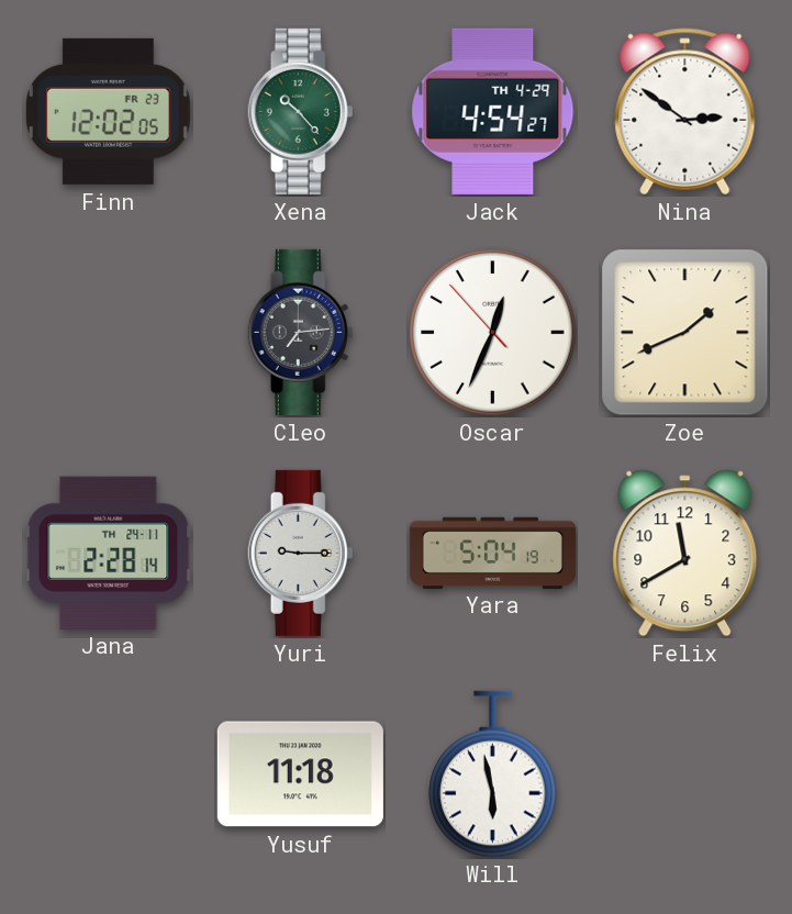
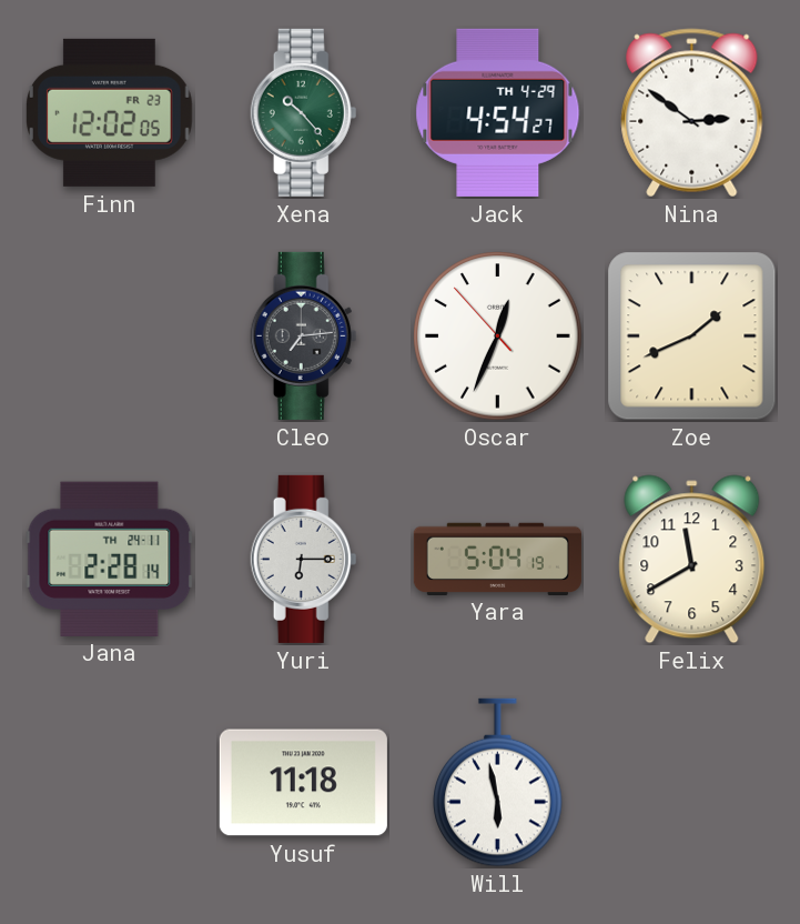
Yuri: 9:15 -> 6:15 (304, 559)
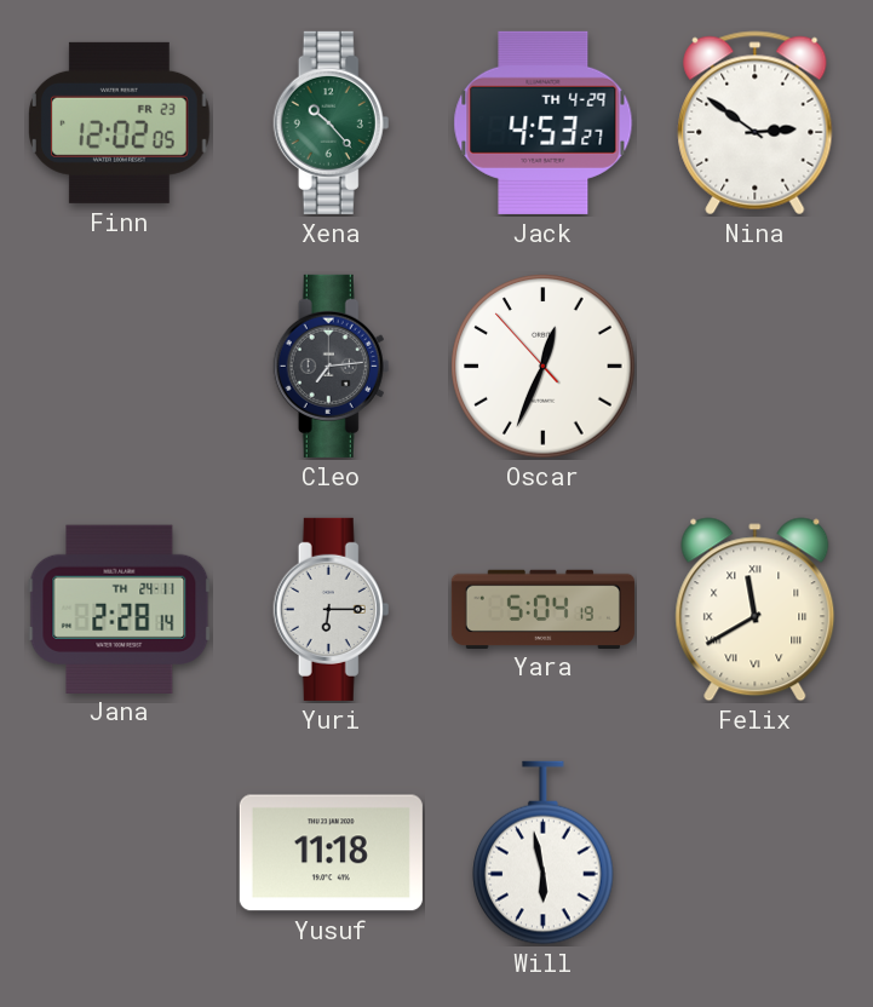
Jack: 4:54 -> 4:53 (544, 122)
Zoe: 1:41 -> none (692, 337)
Felix numerals: Arabic -> Roman (756, 610)
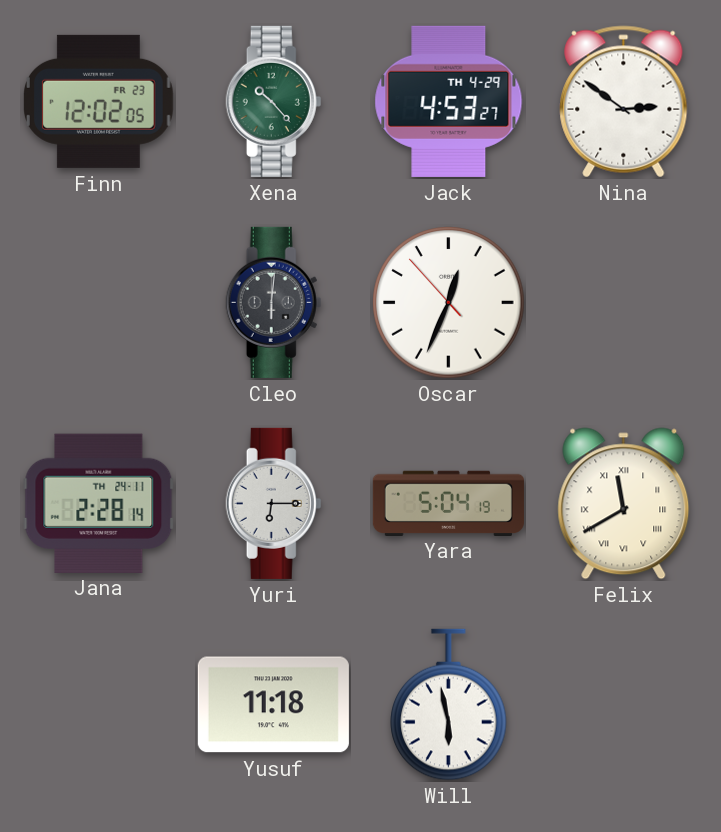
Cleo: 7:14 -> 6:01 (274, 302)
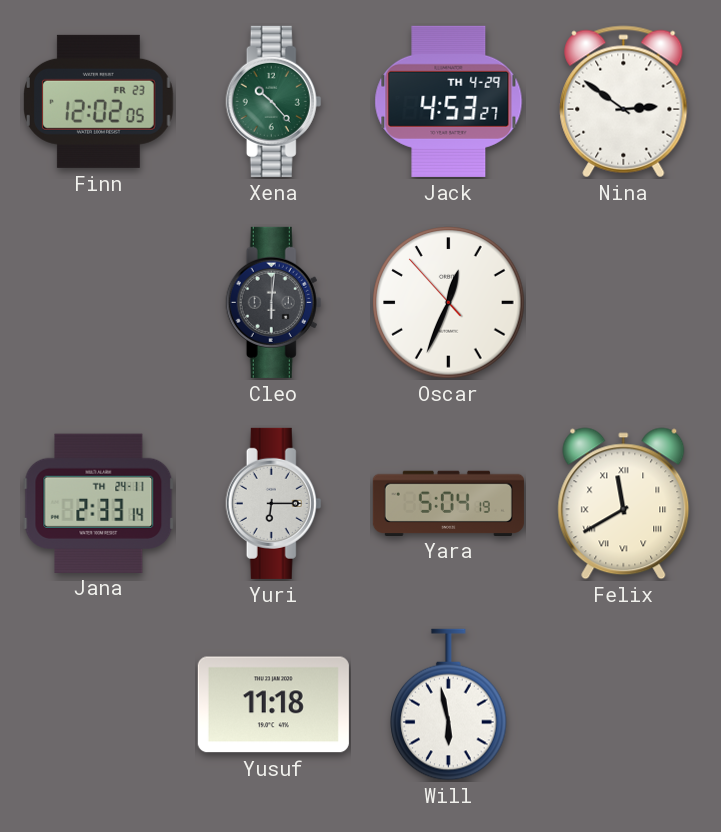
Jana: 2:28 -> 2:33 (99, 503)
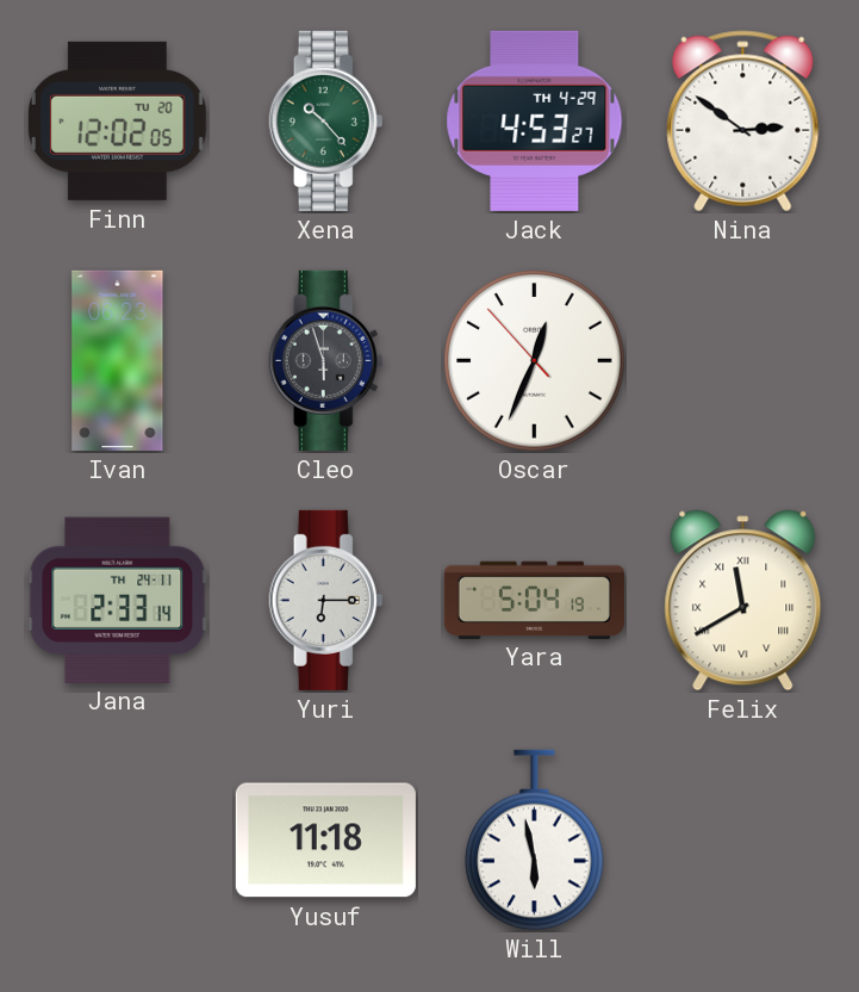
Finn date: FR 23 -> TU 20 (118, 120)
Ivan: none -> 06:23 (118, 360)
Cleo: 6:01 -> 5:57 (326, 360)
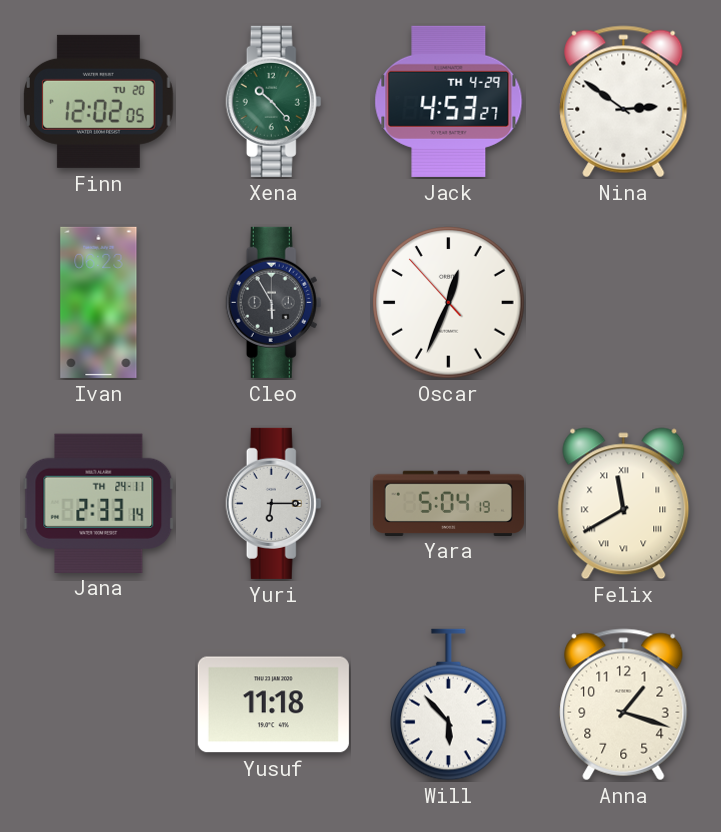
Cleo: 5:57 -> 5:55 (274, 302)
Will: 5:58 -> 5:53 (449, 705)
Anna: none -> 1:18 (624, 705)
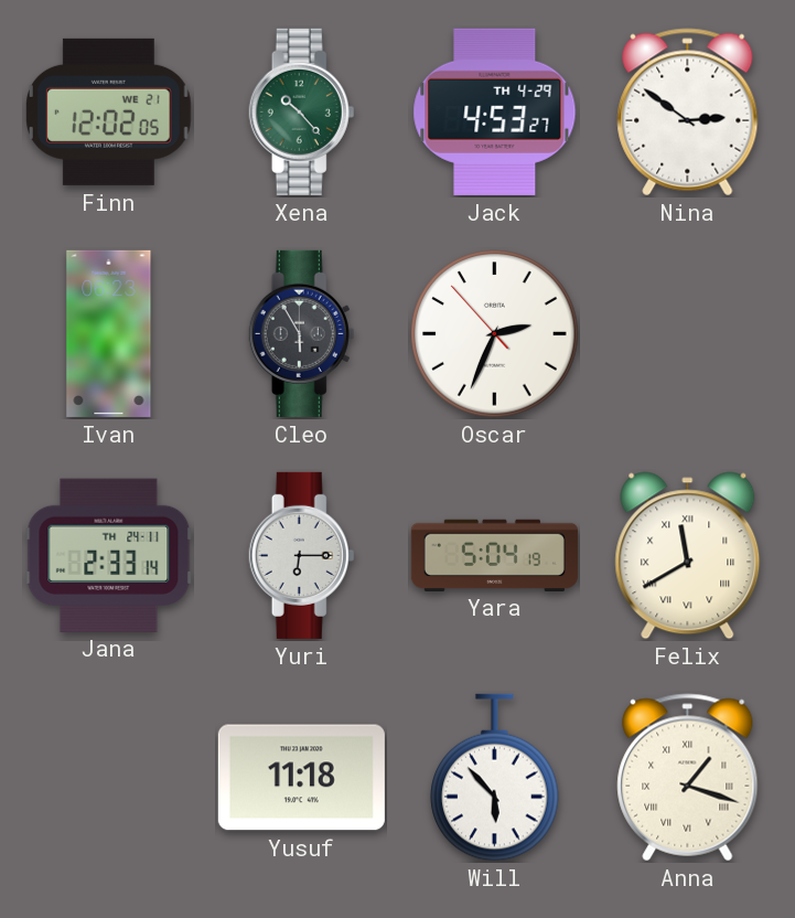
Finn date: TU 20 -> WE 21 (109, 111)
Oscar: 12:33 -> 2:33 (495, 334)
Anna numerals: Arabic -> Roman (688, 778)
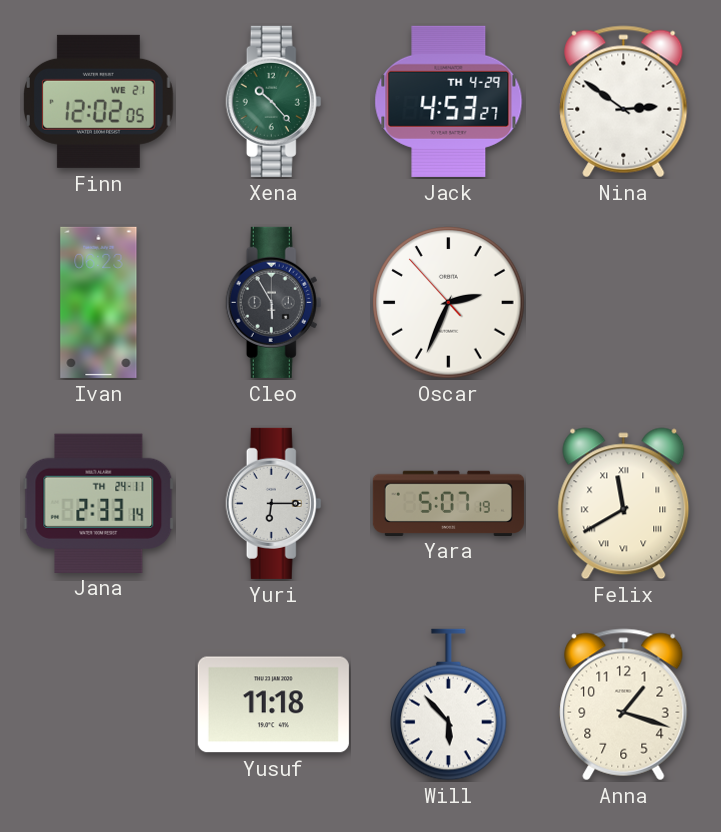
Yara: 5:04 -> 5:07 (448, 503)
Anna numerals: Roman -> Arabic (624, 705)
